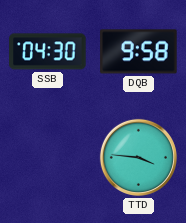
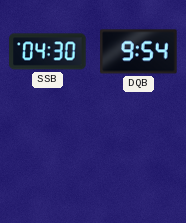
DQB: 9:58 -> 9:54 (139, 52)
TTD: 3:46 -> none (138, 157)
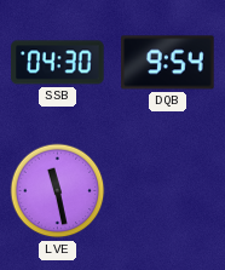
LVE: none -> 11:28 (58, 191)
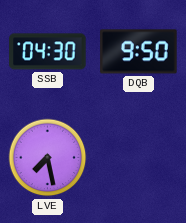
DQB: 9:54 -> 9:50 (139, 52)
LVE: 11:28 -> 7:28 (48, 158)
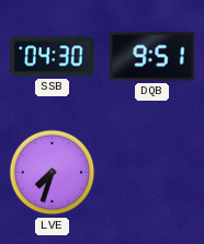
DQB: 9:50 -> 9:51 (152, 57)
LVE: 7:28 -> 7:33 (53, 173)
